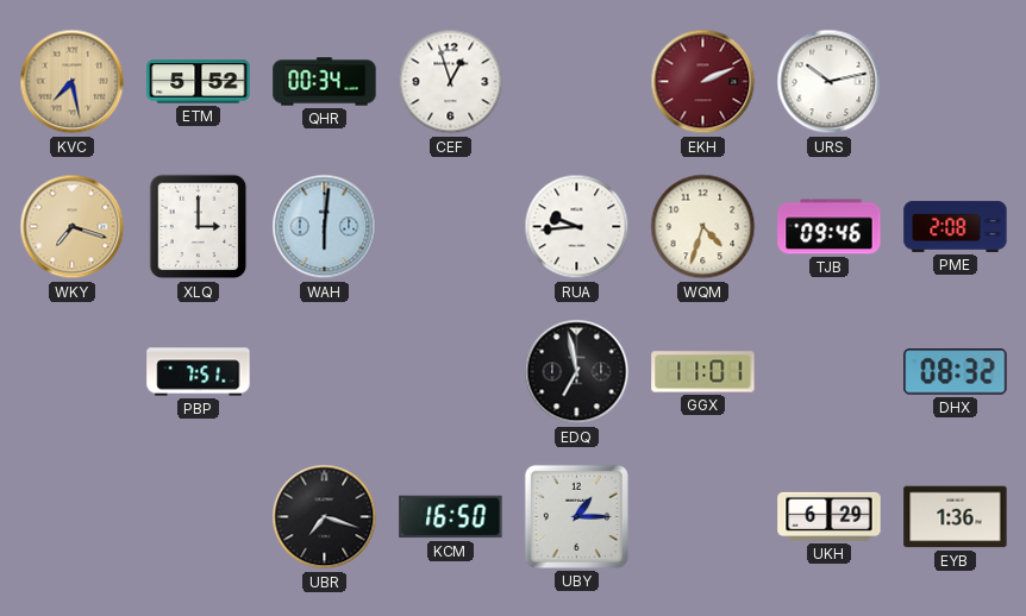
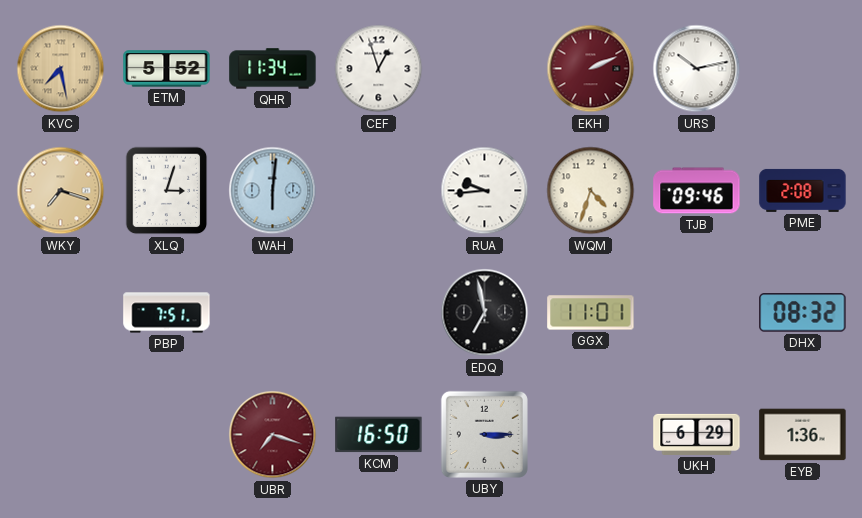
QHR: 00:34 -> 11:34 (273, 69)
XLQ: 3:00 -> 3:03 (167, 191)
UBR dial: black -> burgundy (273, 435)
UBY: 1:15 -> 3:15 (484, 434)
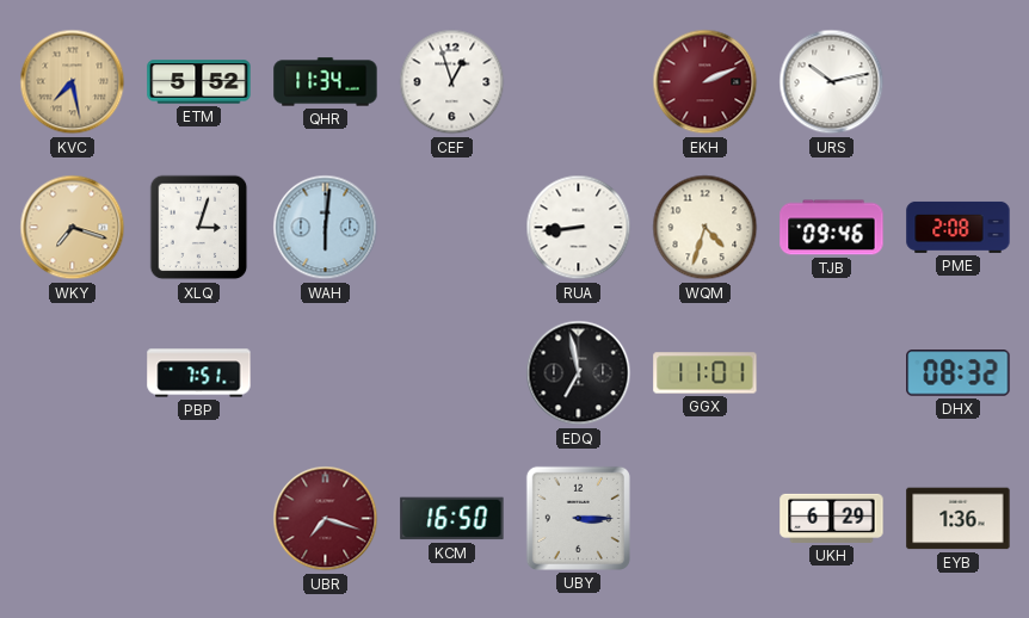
RUA: 9:44 -> 8:44 (579, 228)
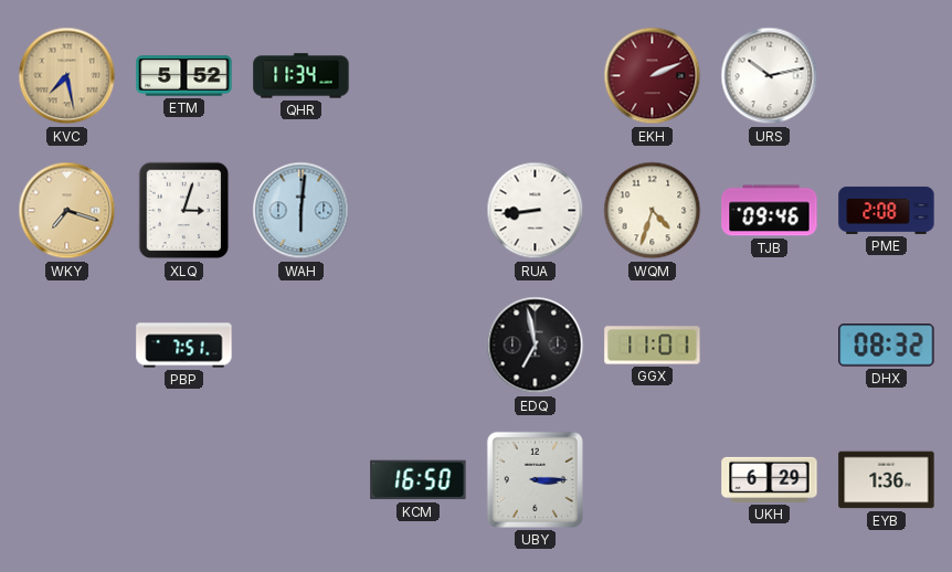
CEF: 12:57 -> none (452, 82)
UBR: 7:18 -> none (326, 519)
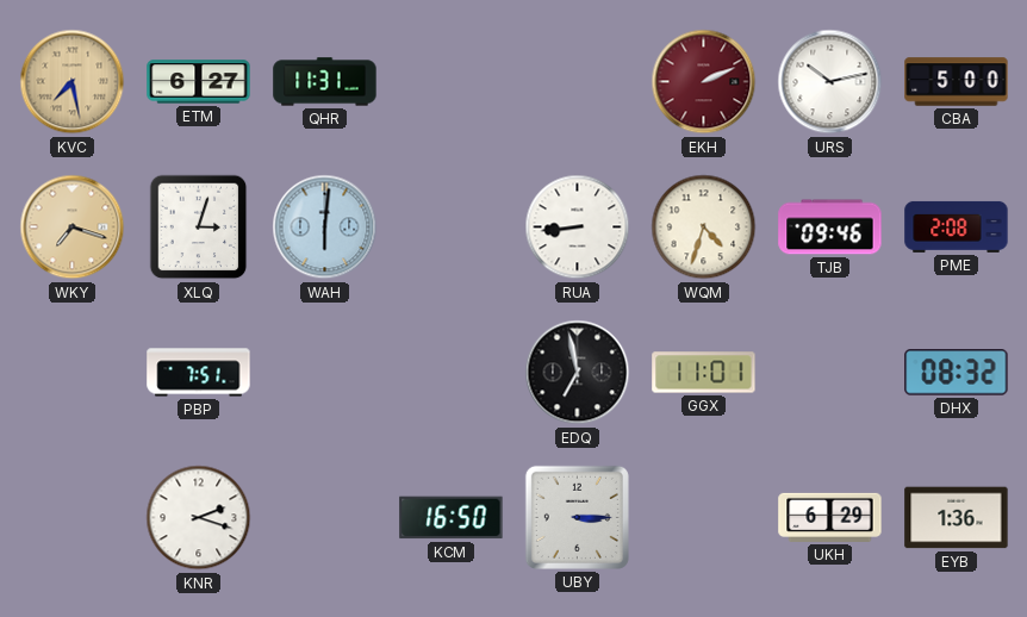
ETM: 5:52 -> 6:27 (199, 82)
QHR: 11:34 -> 11:31 (325, 82)
CBA: none -> 5:00 (957, 82)
KNR: none -> 2:18 (199, 518)
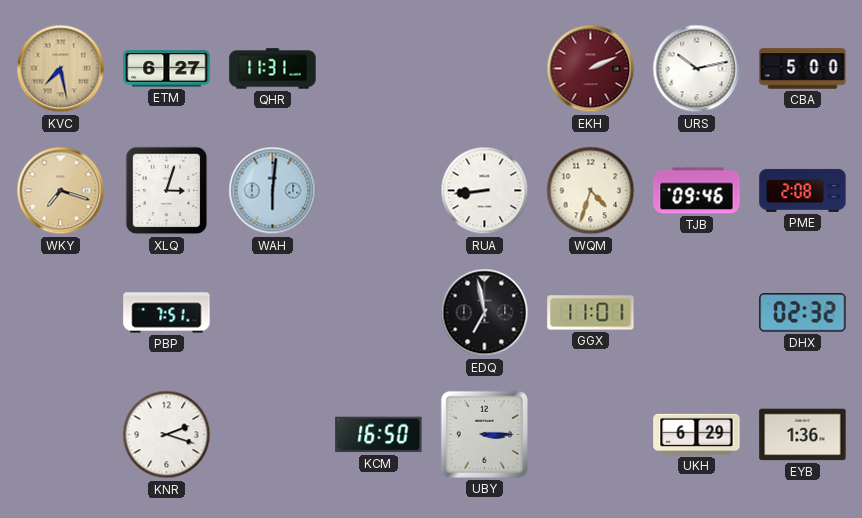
DHX: 08:32 -> 02:32 (803, 313)
